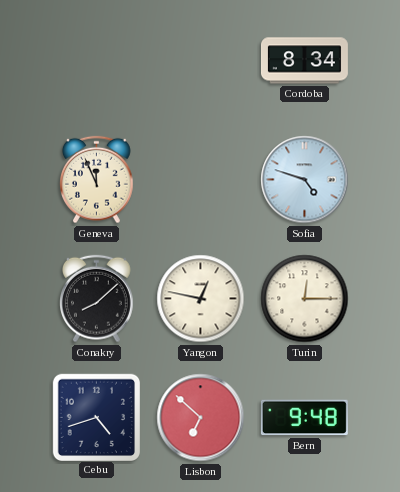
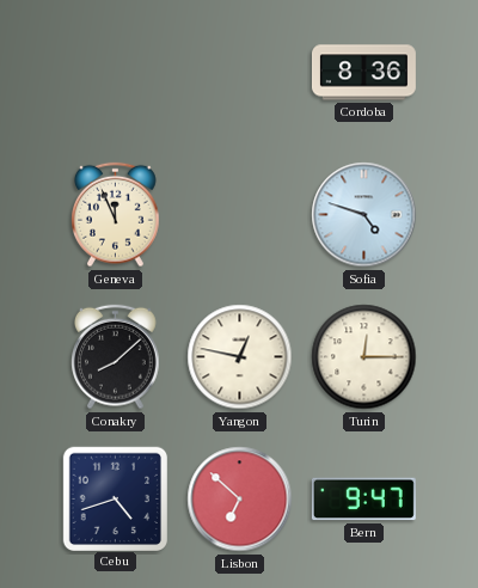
Cordoba: 8:34 -> 8:36 (363, 73)
Bern: 9:48 -> 9:47 (363, 500)
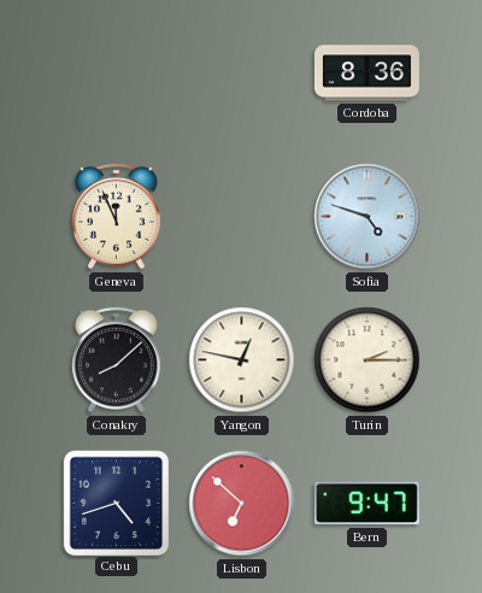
Turin: 12:15 -> 2:15 (368, 360)
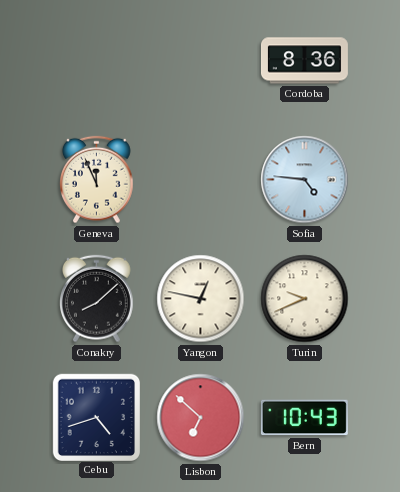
Sofia: 4:48 -> 4:46 (305, 180)
Turin: 2:15 -> 9:41 (305, 299)
Bern: 9:47 -> 10:43 (304, 418)
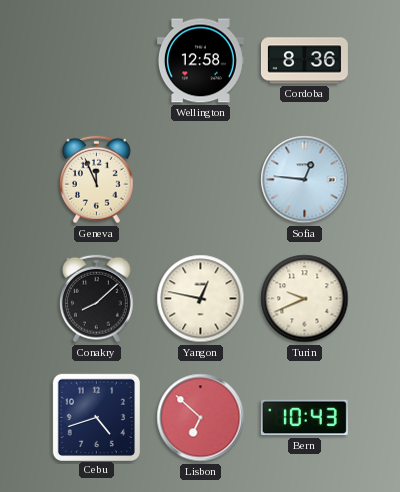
Wellington: none -> 12:58 (200, 61)
Sofia: 4:46 -> 12:46 (305, 180)
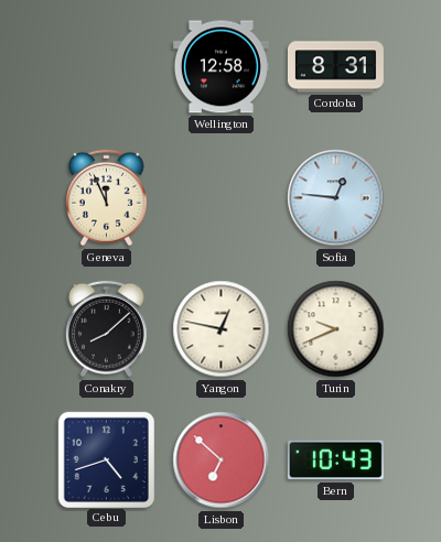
Cordoba: 8:36 -> 8:31 (335, 67)
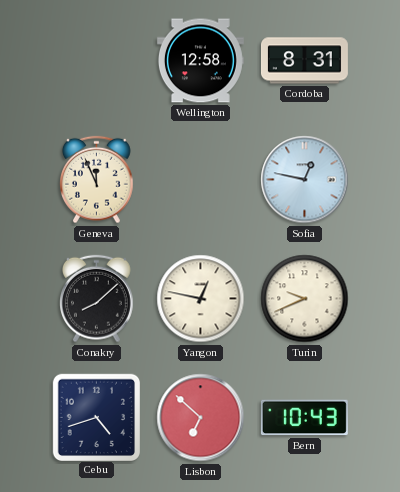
Sofia: 12:46 -> 12:47 (305, 180)
